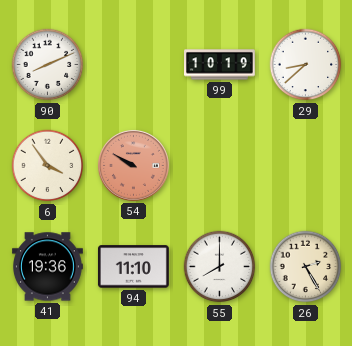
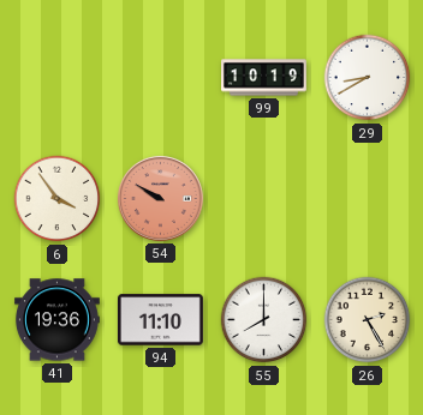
90: 8:11 -> none (48, 65)
29: 8:38 -> 8:40 (368, 78)
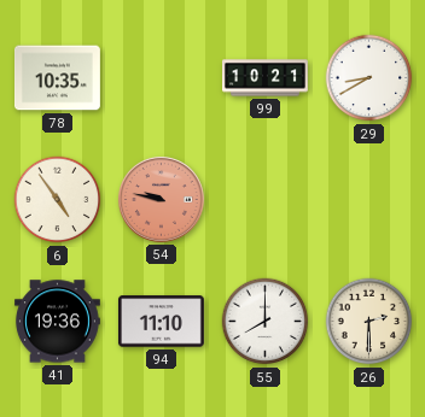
78: none -> 10:35 (57, 78)
99: 10:19 -> 10:21 (266, 78)
6: 3:54 -> 4:54 (58, 200)
54: 9:50 -> 9:47 (161, 199)
26: 2:25 -> 2:30 (369, 322)
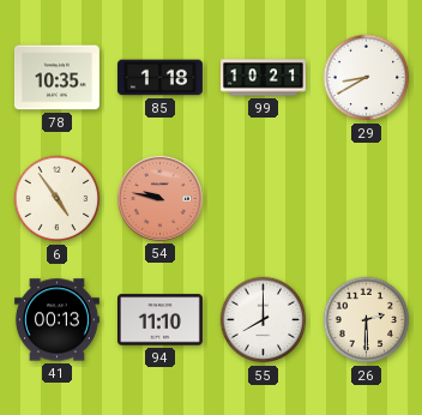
85: none -> 1:18 (159, 78)
41: 19:36 -> 00:13 (56, 320)
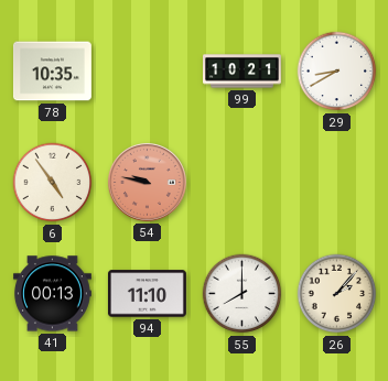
85: 1:18 -> none (159, 78)
26: 2:30 -> 2:07 (337, 294)
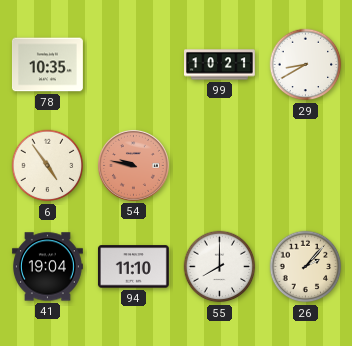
41: 00:13 -> 19:04 (47, 267)
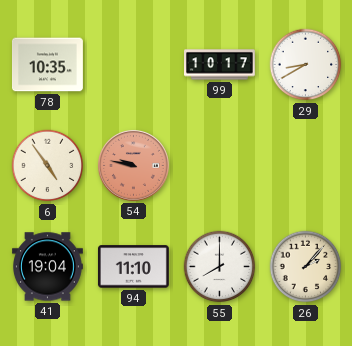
99: 10:21 -> 10:17 (220, 65)
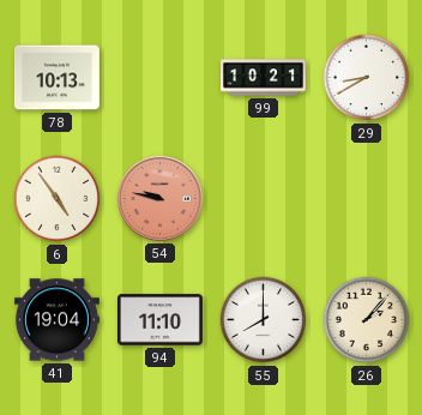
78: 10:35 -> 10:13 (56, 78)
99: 10:17 -> 10:21 (264, 78)
